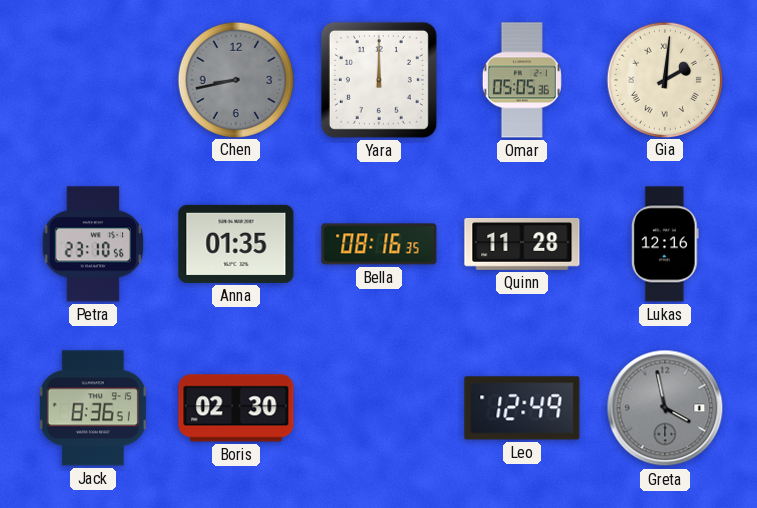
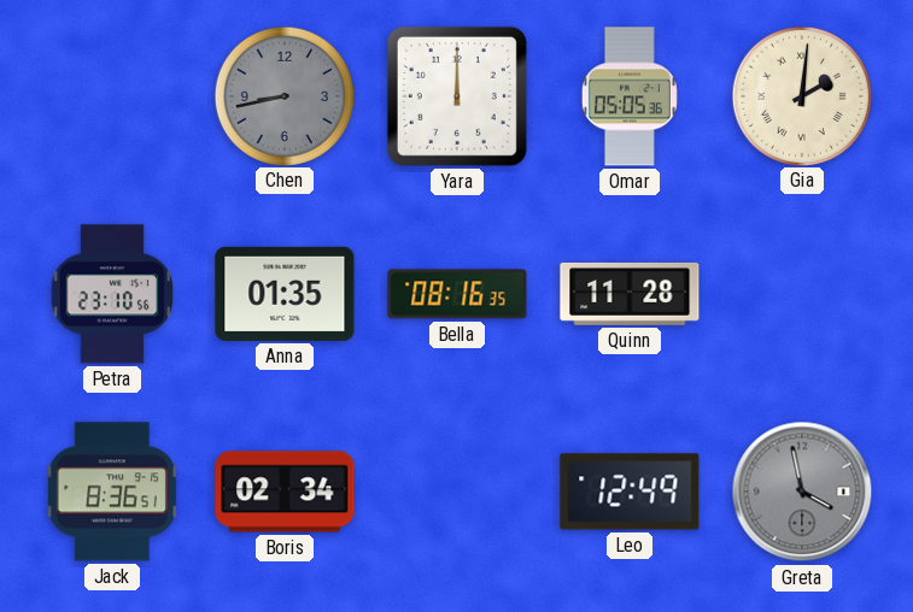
Lukas: 12:16 -> none (665, 244)
Boris: 02:30 -> 02:34 (285, 492)
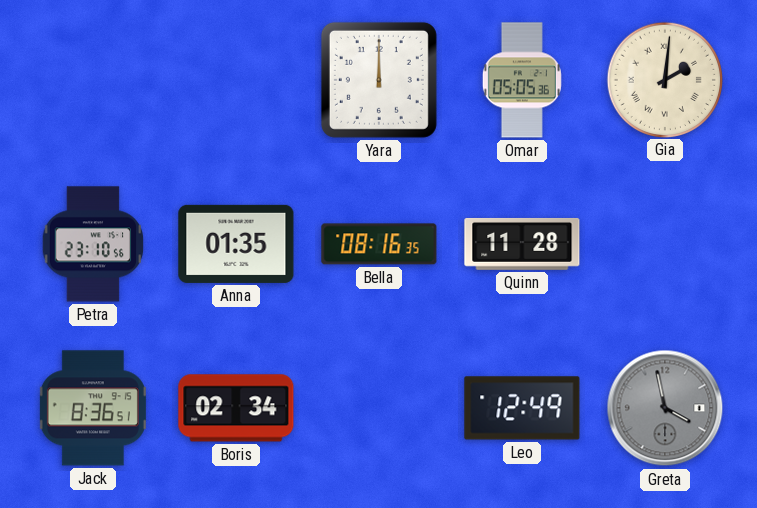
Chen: 8:43 -> none (283, 95)
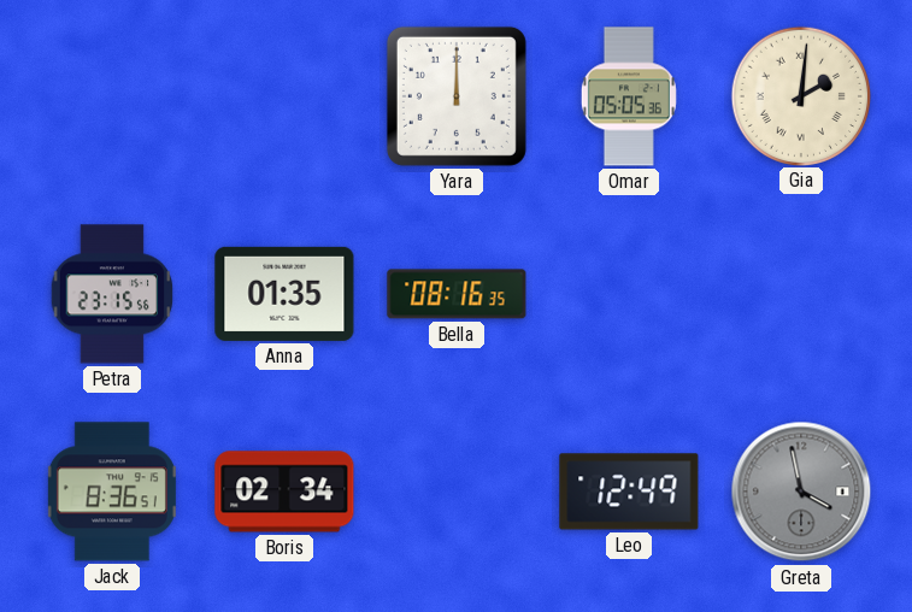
Petra: 23:10 -> 23:15 (112, 294)
Quinn: 11:28 -> none (522, 244)
